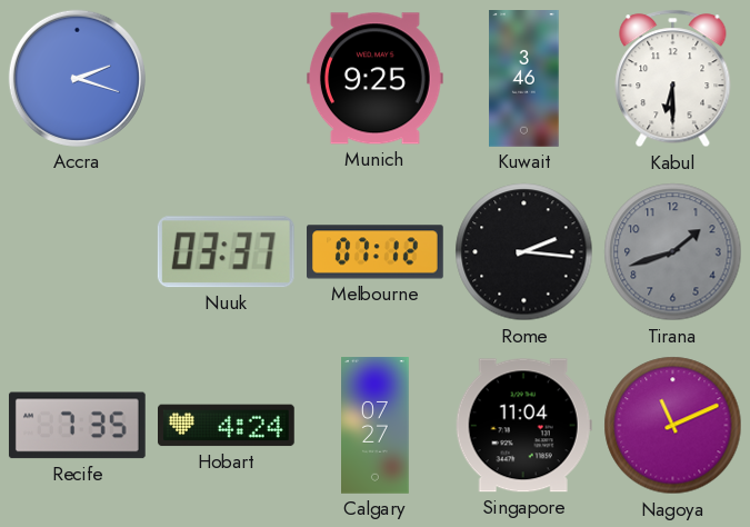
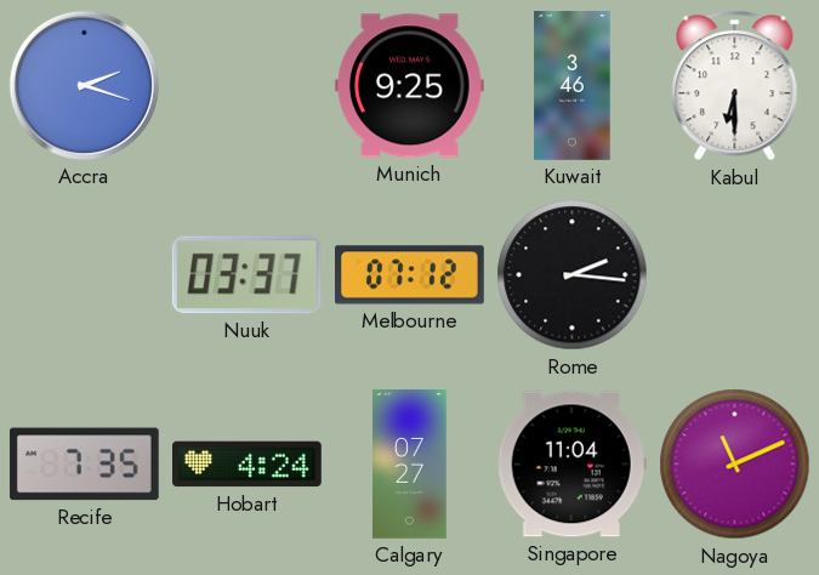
Tirana: 1:42 -> none (673, 252)
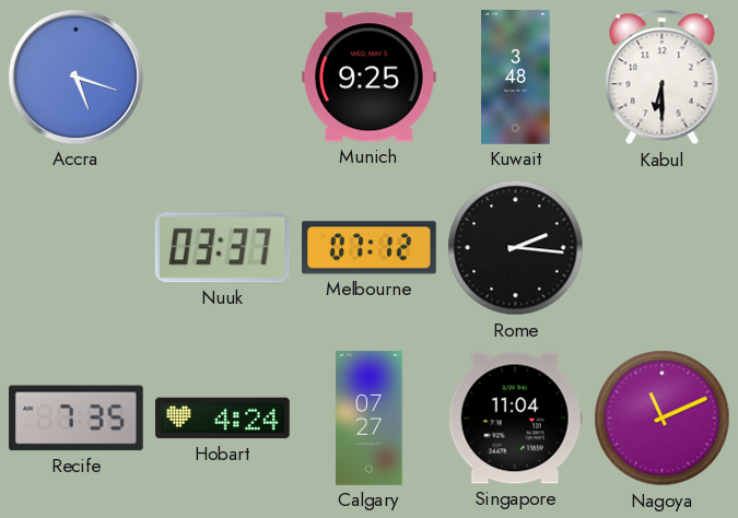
Accra: 2:18 -> 5:18 (75, 76)
Kuwait: 3:46 -> 3:48 (516, 78)
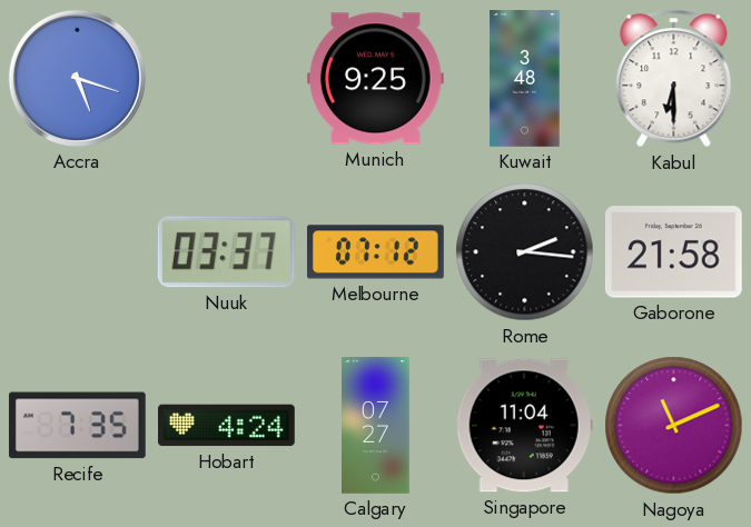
Gaborone: none -> 21:58 (673, 252)
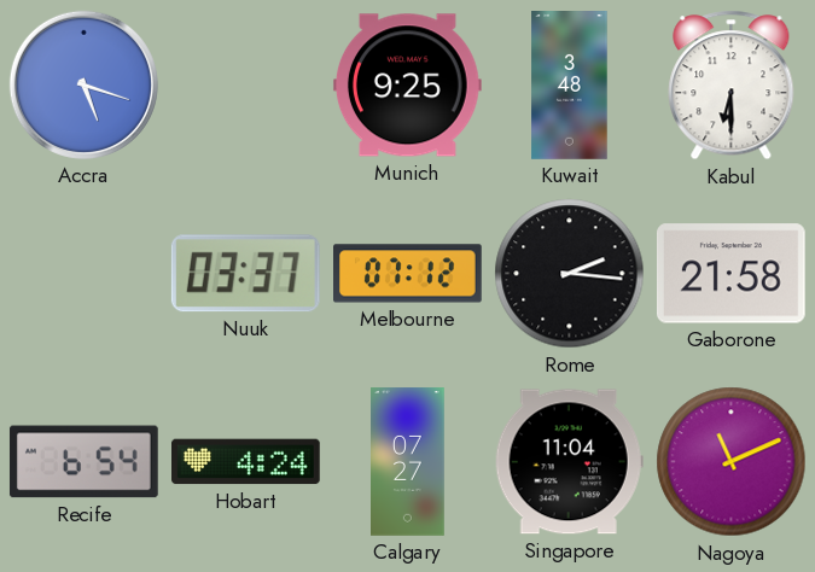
Recife: 7:35 -> 6:54 (83, 462)
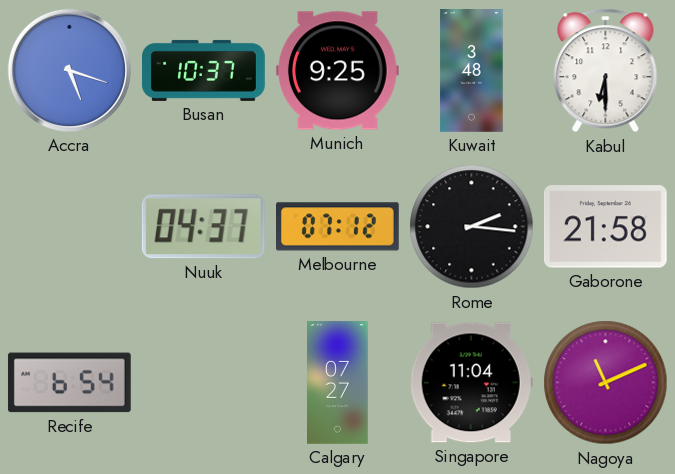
Busan: none -> 10:37 (204, 70)
Nuuk: 03:37 -> 04:37 (203, 227)
Hobart: 4:24 -> none (246, 462)
